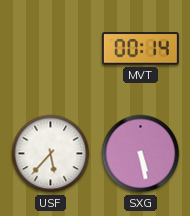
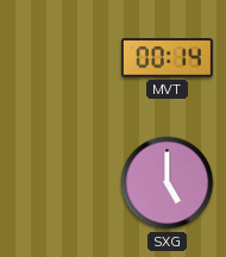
USF: 5:37 -> none (51, 154)
SXG: 5:28 -> 5:00 (168, 183)
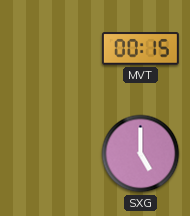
MVT: 00:14 -> 00:15 (140, 49)
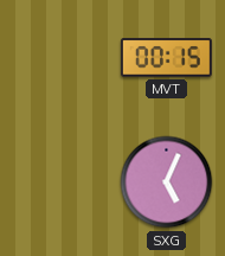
SXG: 5:00 -> 5:04 (167, 183)
